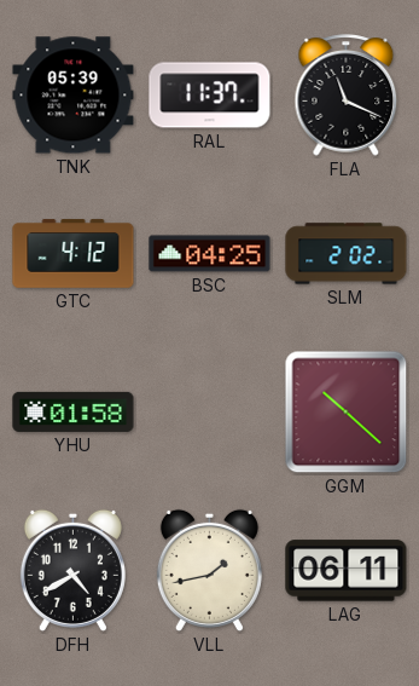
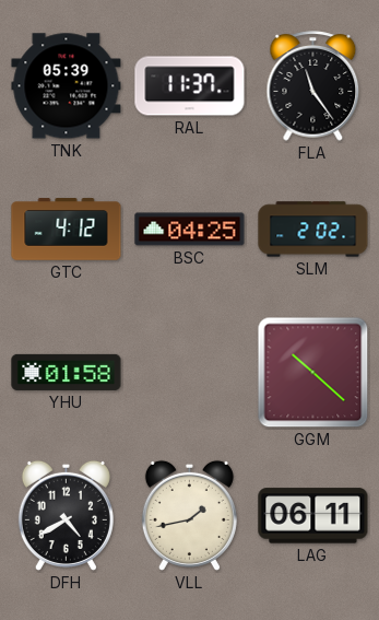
FLA: 11:19 -> 11:24 (313, 86)
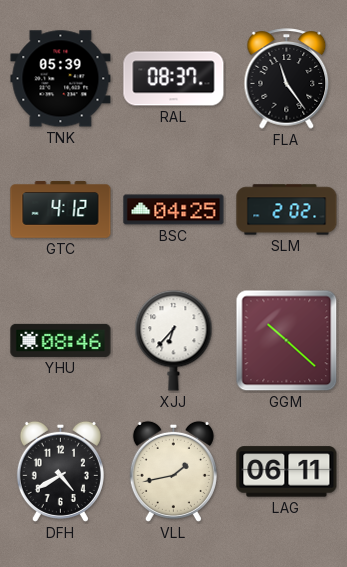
RAL: 11:37 -> 08:37 (174, 79)
YHU: 01:58 -> 08:46 (61, 340)
XJJ: none -> 6:37 (174, 341)
